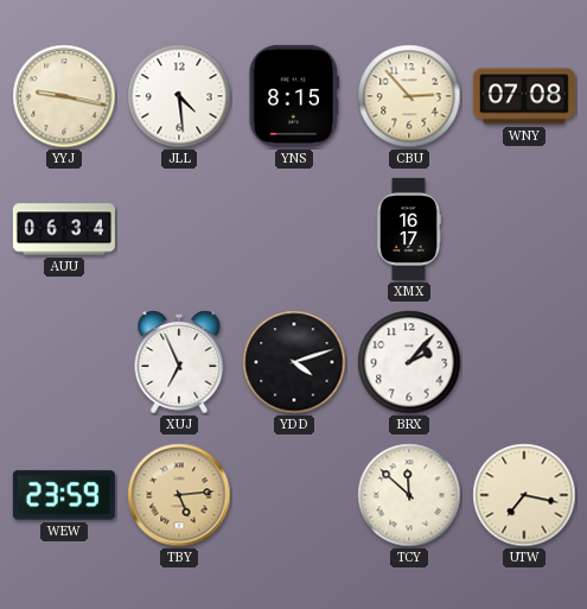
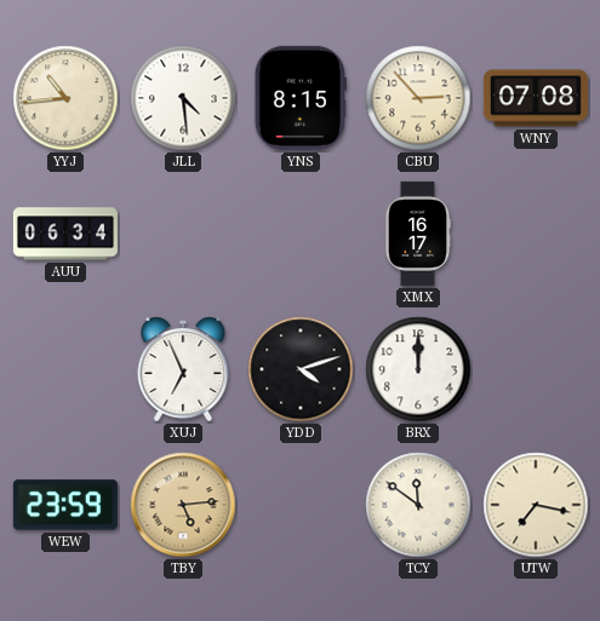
YYJ: 9:17 -> 10:44 (65, 98)
BRX: 2:07 -> 12:00 (418, 369)
TCY: 11:52 -> 11:51 (418, 505)
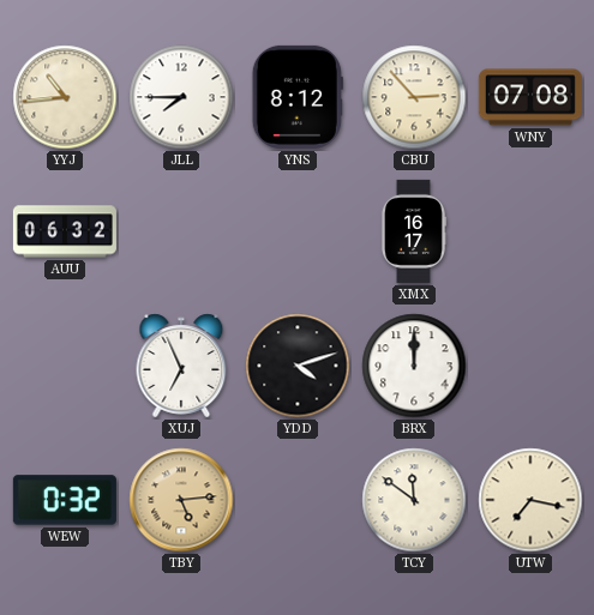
JLL: 4:29 -> 7:45 (181, 97)
YNS: 8:15 -> 8:12 (298, 97)
AUU: 06:34 -> 06:32 (65, 231)
WEW: 23:59 -> 0:32 (65, 500)
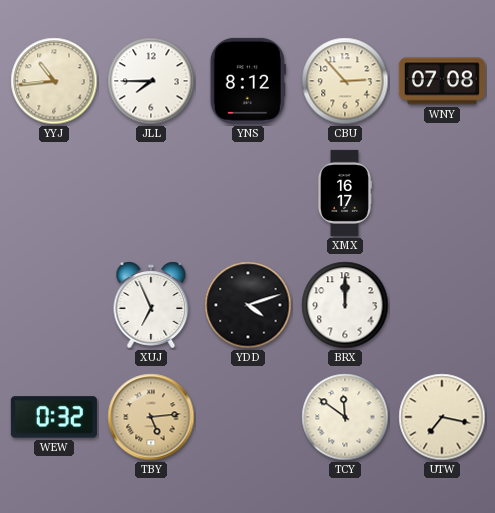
AUU: 06:32 -> none (65, 231)
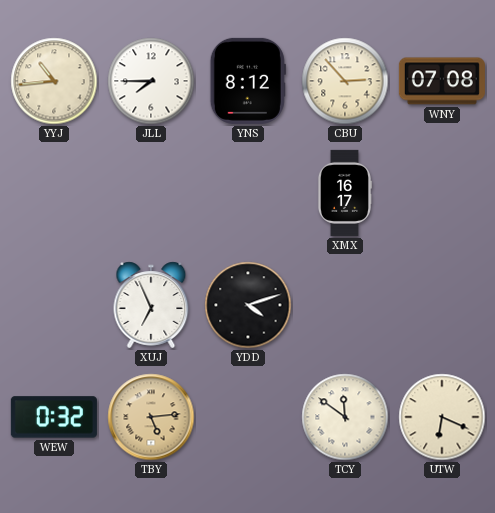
BRX: 12:00 -> none (345, 305)
UTW: 7:17 -> 6:19 (442, 417)
